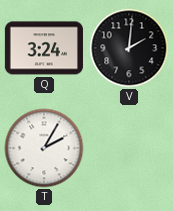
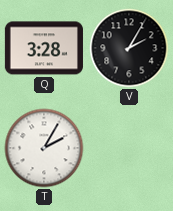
Q: 3:24 -> 3:28 (44, 48)
V: 2:01 -> 2:05 (129, 48)
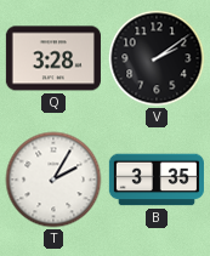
V: 2:05 -> 2:09 (157, 58)
B: none -> 3:35 (157, 180)
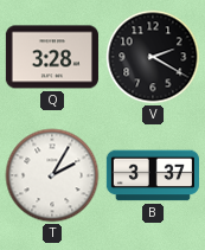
V: 2:09 -> 2:20 (153, 57)
B: 3:35 -> 3:37 (153, 175)
